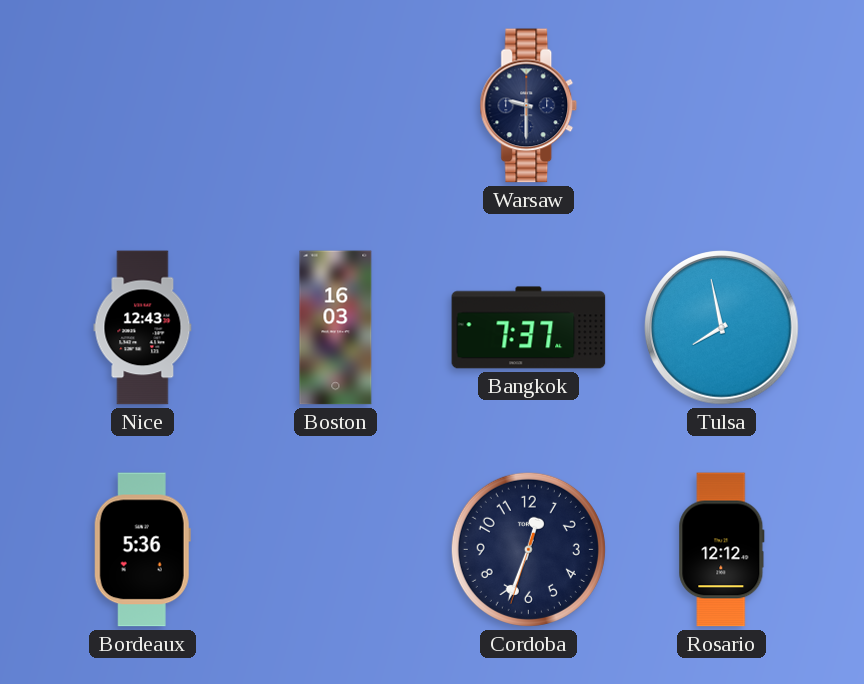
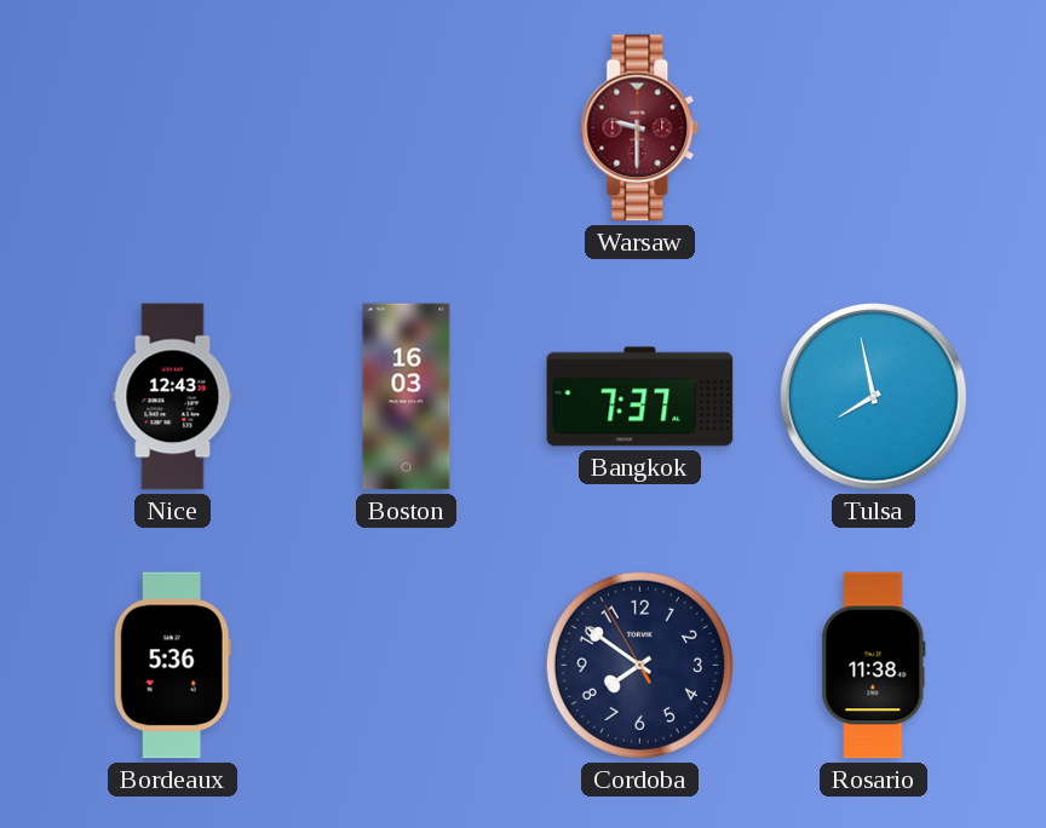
Warsaw dial: navy -> burgundy (640, 128)
Cordoba: 12:33 -> 7:50 (639, 665)
Rosario: 12:12 -> 11:38 (874, 666)
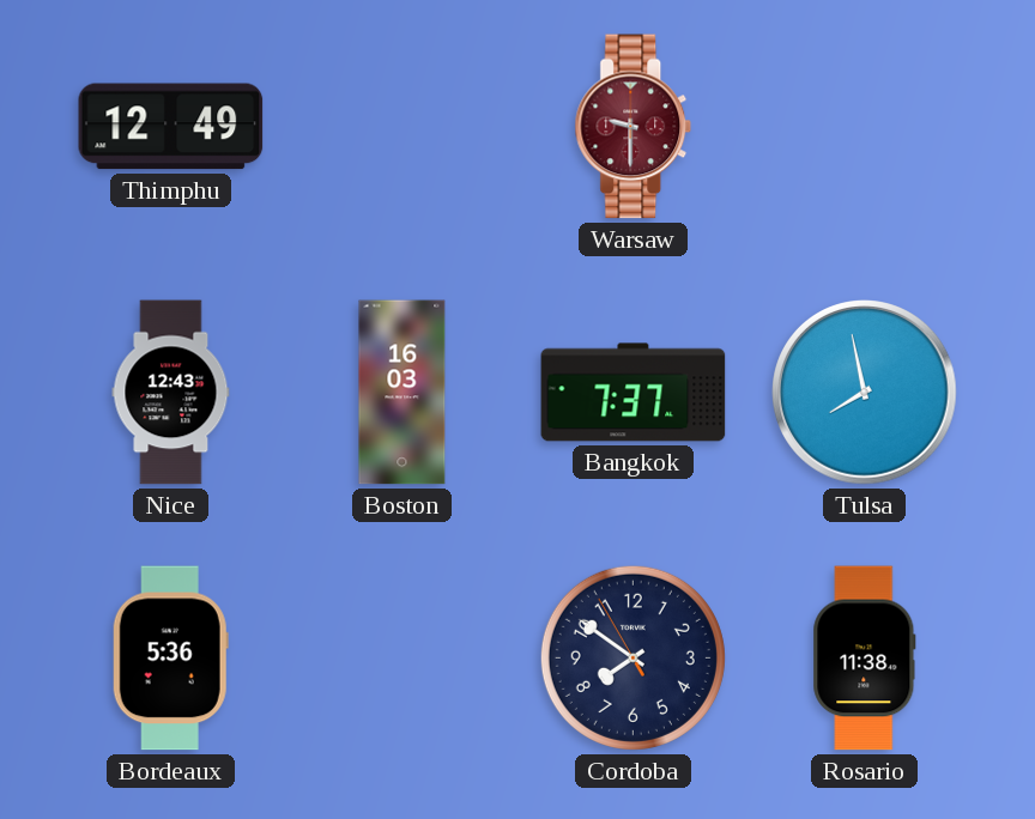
Thimphu: none -> 12:49 (171, 127)
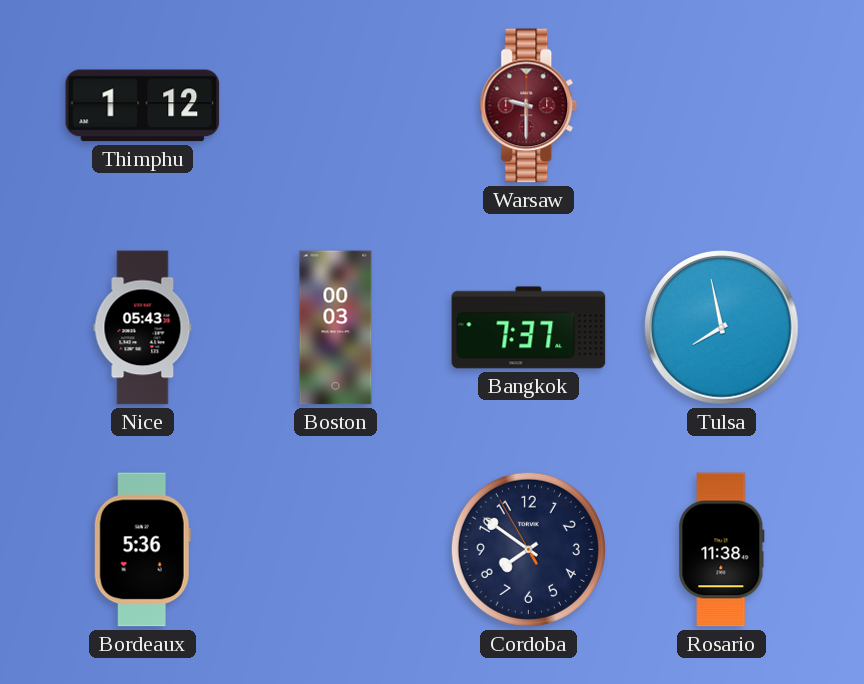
Thimphu: 12:49 -> 1:12 (143, 106)
Nice: 12:43 -> 05:43 (143, 328)
Boston: 16:03 -> 00:03 (336, 328)
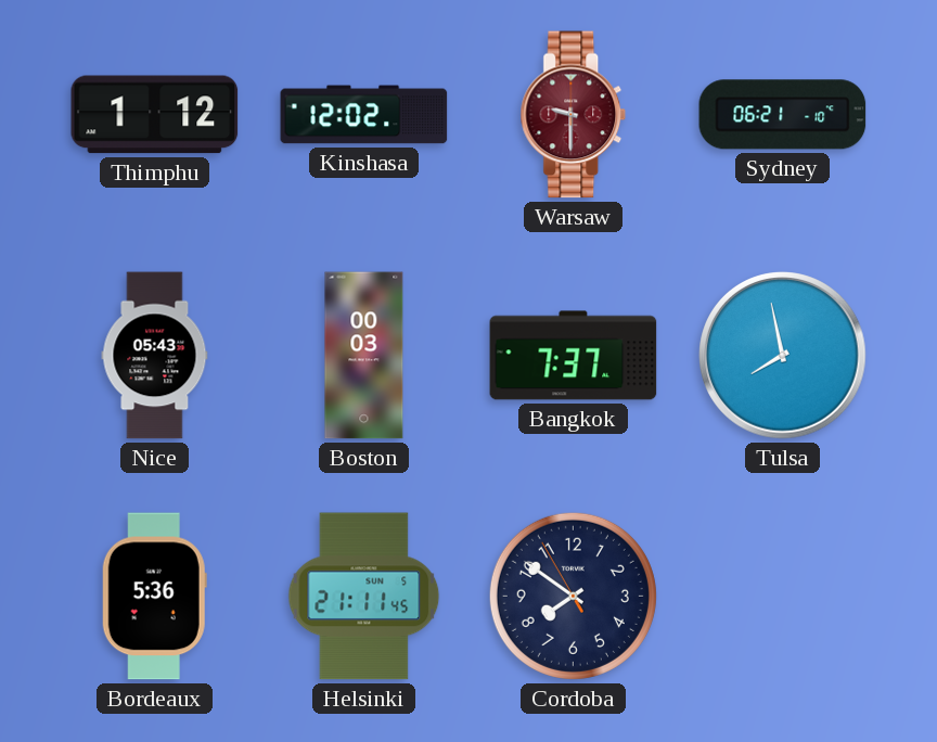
Kinshasa: none -> 12:02 (364, 115)
Sydney: none -> 06:21 (783, 115)
Helsinki: none -> 21:11 (364, 597)
Rosario: 11:38 -> none (722, 550)
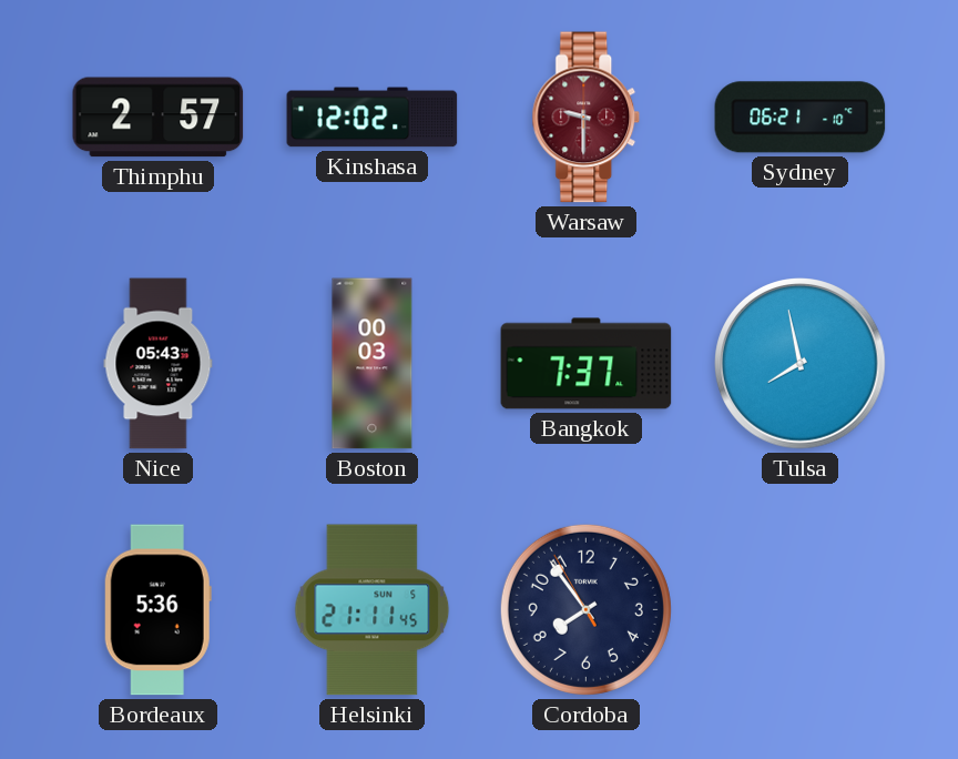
Thimphu: 1:12 -> 2:57 (159, 118)
Cordoba: 7:50 -> 7:53 (585, 609)
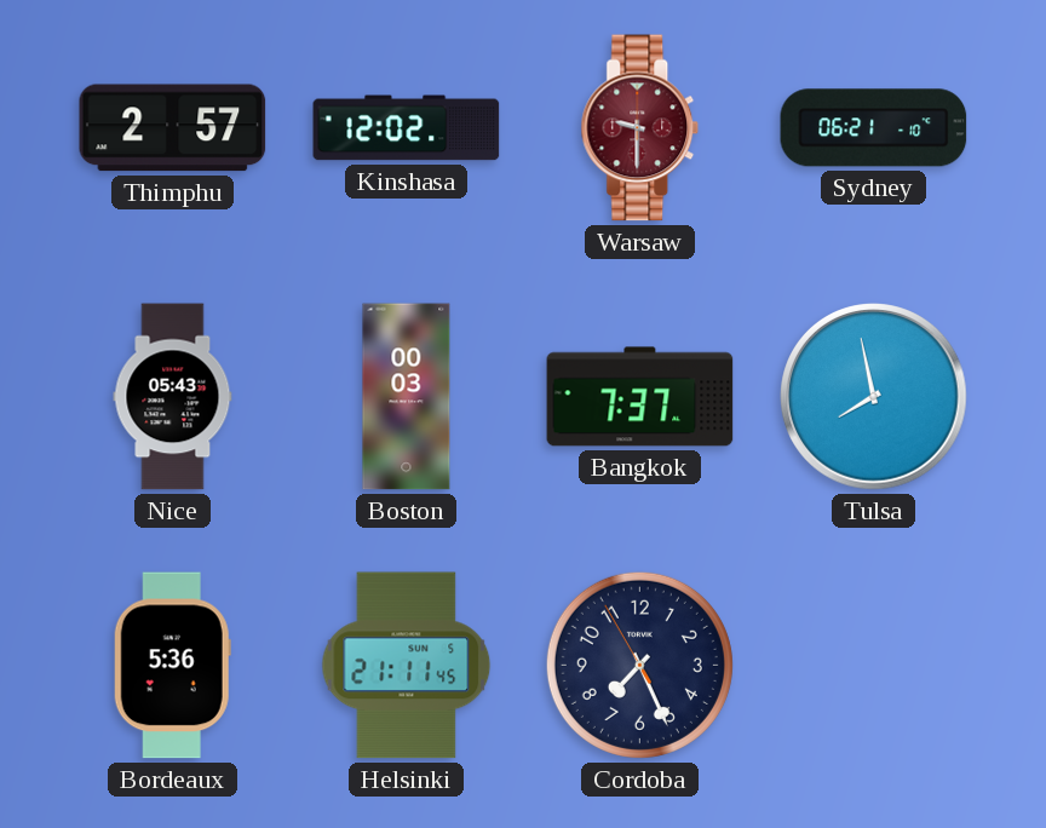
Cordoba: 7:53 -> 7:25 (639, 665)
